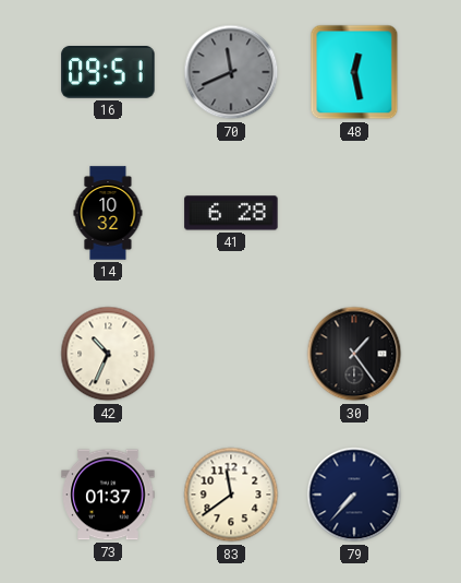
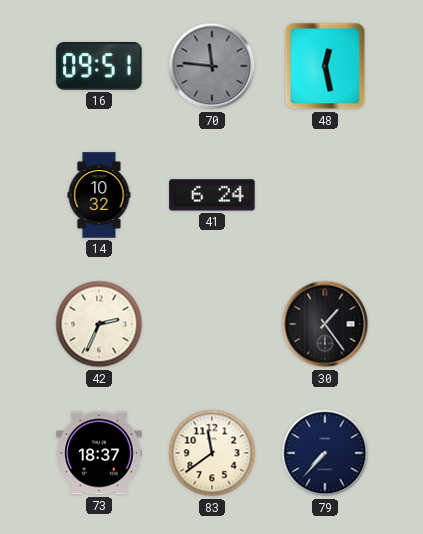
70: 11:41 -> 11:46 (212, 66)
41: 6:28 -> 6:24 (212, 195)
42: 10:34 -> 2:34 (99, 324)
73: 01:37 -> 18:37 (99, 453)
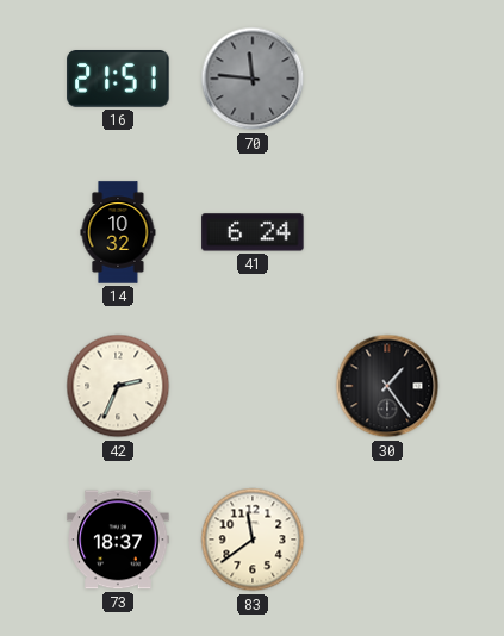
16: 09:51 -> 21:51 (118, 80)
48: 12:28 -> none (325, 66)
79: 7:37 -> none (325, 453)
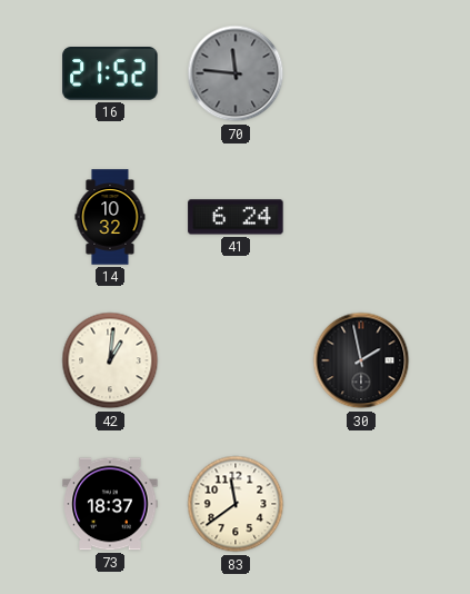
16: 21:51 -> 21:52 (110, 75)
42: 2:34 -> 1:01 (110, 360)
30: 1:24 -> 1:58 (361, 360)
